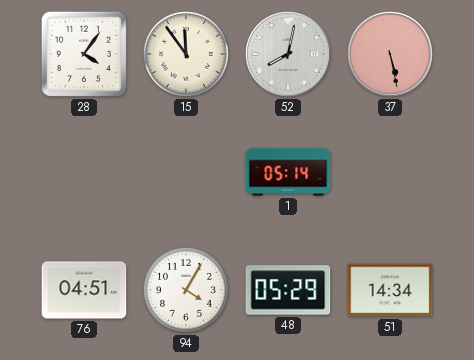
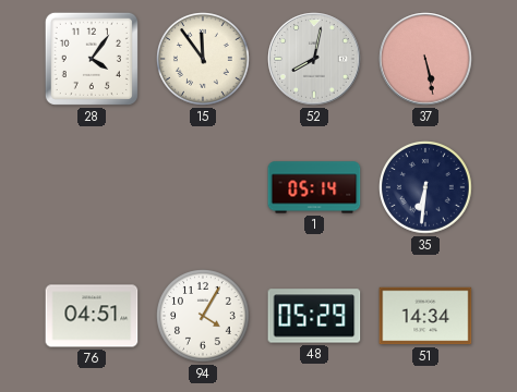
35: none -> 6:31 (426, 188)
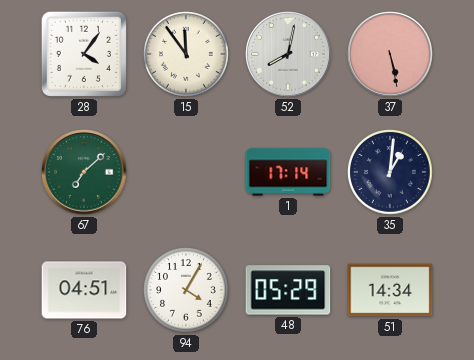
67: none -> 7:08 (84, 172)
1: 05:14 -> 17:14 (288, 172)
35: 6:31 -> 1:01 (391, 173)
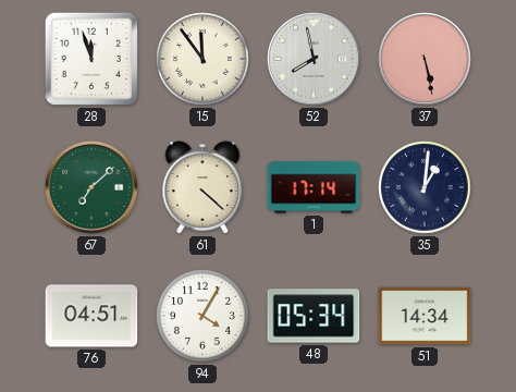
28: 4:06 -> 11:57 (91, 59)
52: 8:02 -> 7:58 (314, 59)
61: none -> 4:22 (202, 187)
48: 05:29 -> 05:34 (314, 316)
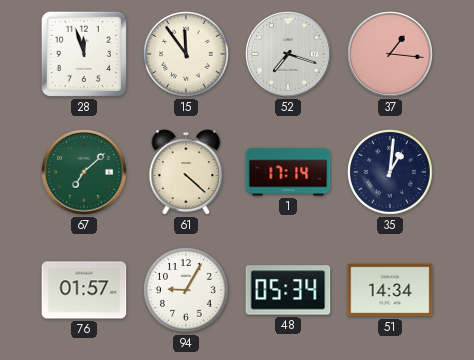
52: 7:58 -> 7:18 (288, 54)
37: 5:28 -> 1:16 (390, 54)
76: 04:51 -> 01:57 (84, 290)
94: 4:05 -> 9:05 (187, 291)
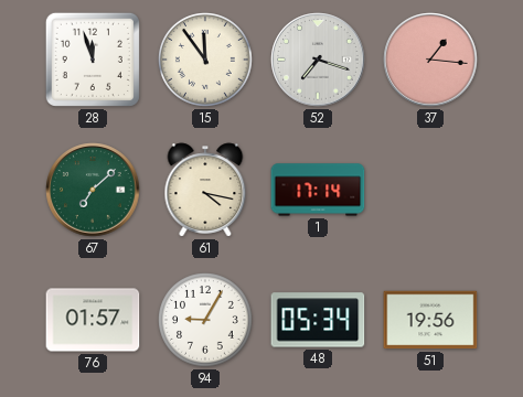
61: 4:22 -> 4:17 (205, 190)
35: 1:01 -> none (391, 173)
51: 14:34 -> 19:56 (430, 320)
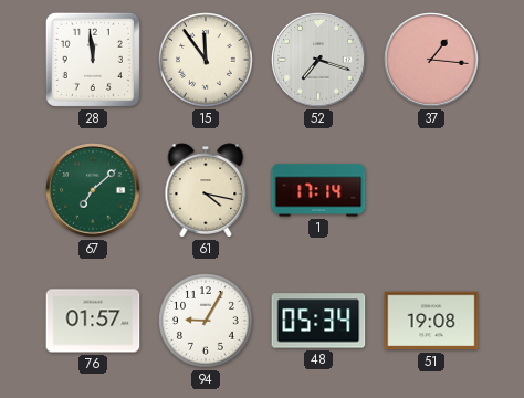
28: 11:57 -> 11:59 (93, 60)
51: 19:56 -> 19:08 (431, 321)
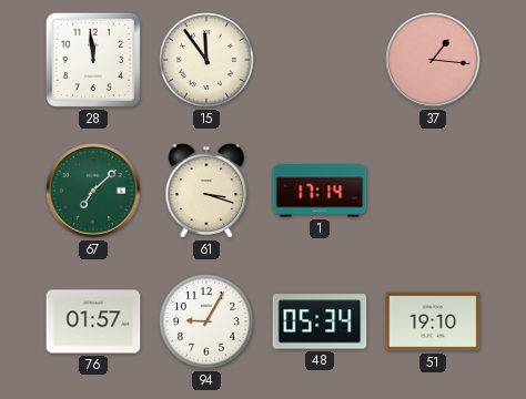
52: 7:18 -> none (318, 60)
61: 4:17 -> 3:18 (206, 191)
51: 19:08 -> 19:10 (433, 321)
